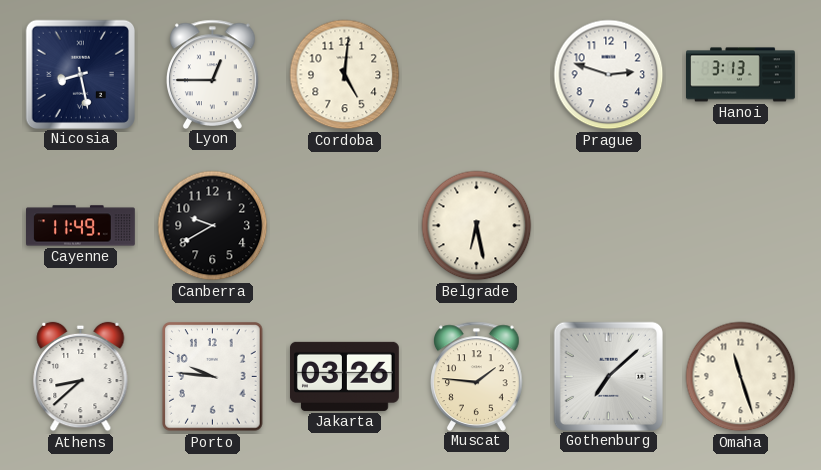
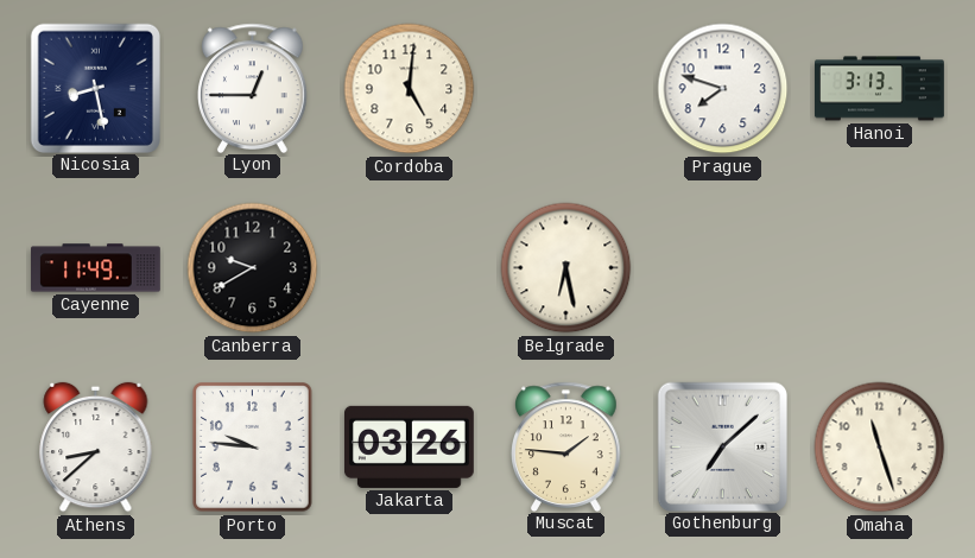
Prague: 2:48 -> 7:48 (723, 89)
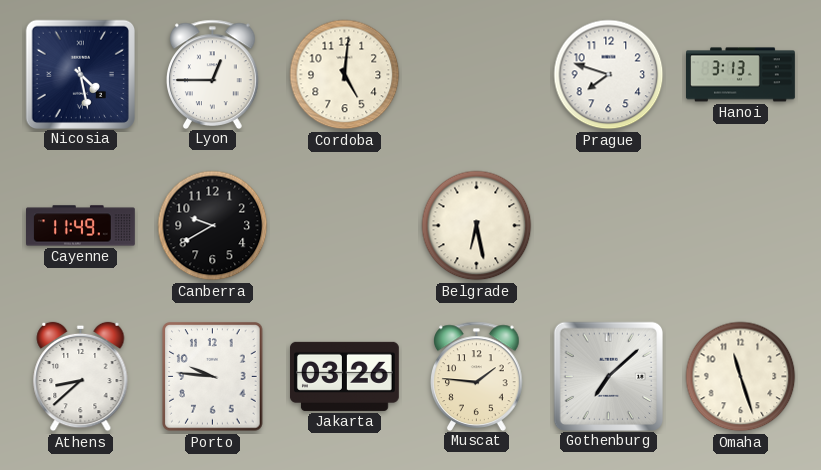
Nicosia: 8:28 -> 4:28 (80, 74)
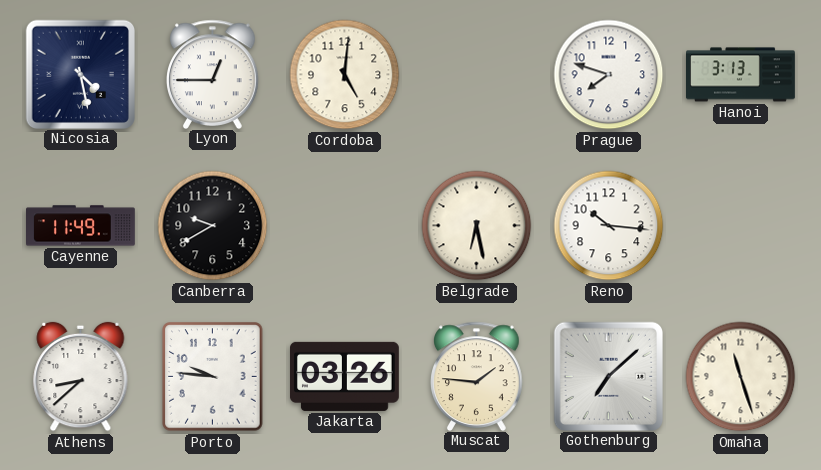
Reno: none -> 10:16 (609, 226)
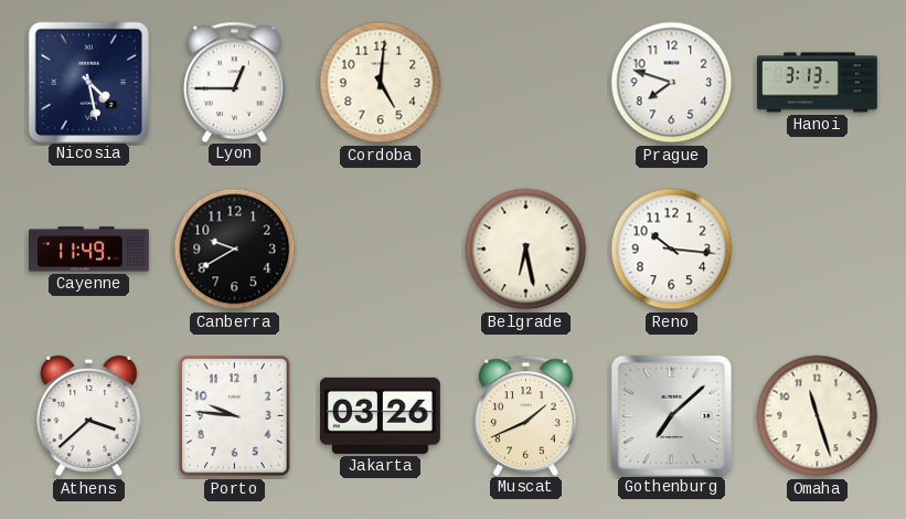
Athens: 8:38 -> 3:38 (89, 416)
Muscat: 1:46 -> 1:41 (526, 415)
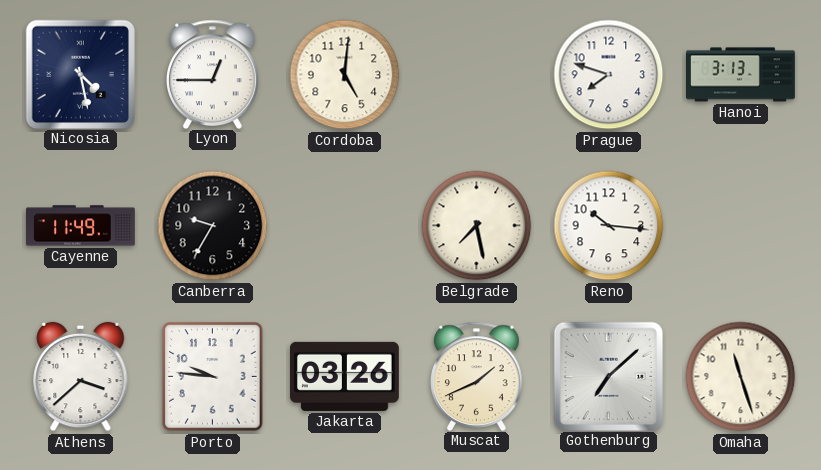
Canberra: 9:40 -> 9:35 (213, 226)
Belgrade: 6:28 -> 7:28 (477, 226)
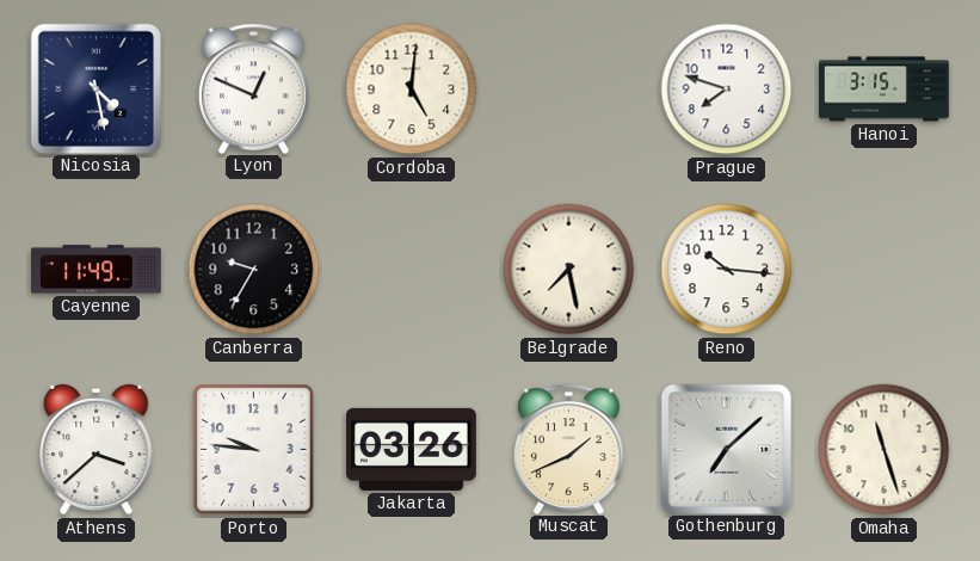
Lyon: 12:45 -> 12:49 (254, 88)
Hanoi: 3:13 -> 3:15 (885, 90)
